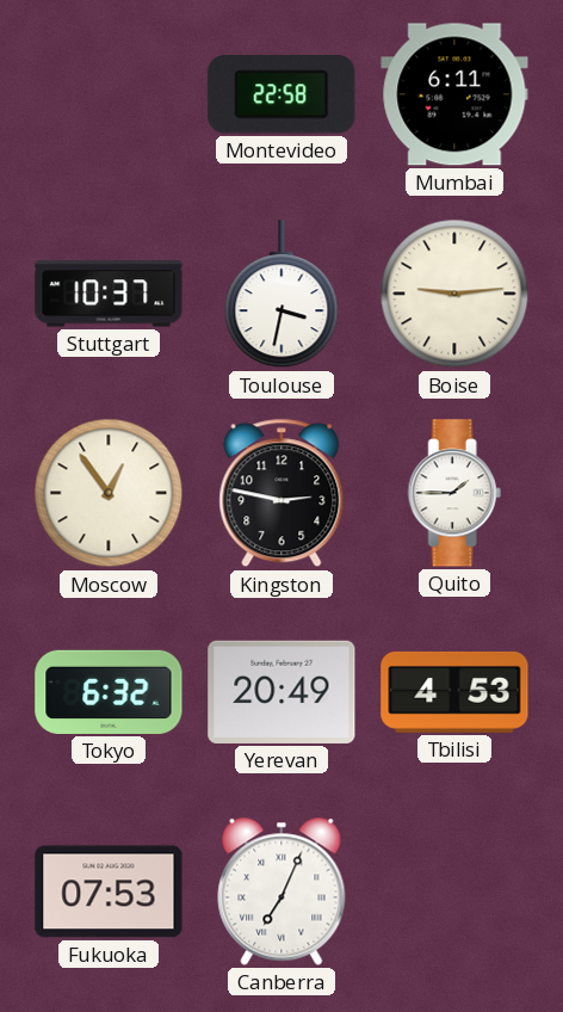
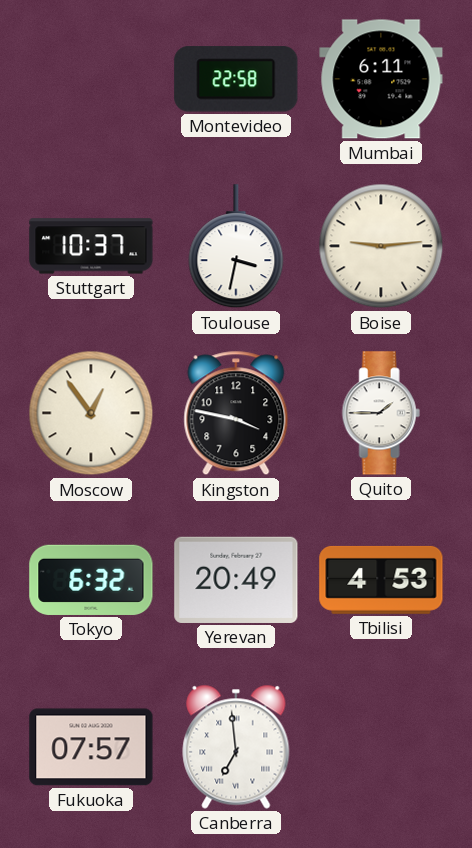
Kingston: 2:47 -> 3:47 (236, 413)
Fukuoka: 07:53 -> 07:57 (91, 747)
Canberra: 7:04 -> 6:59 (236, 747)
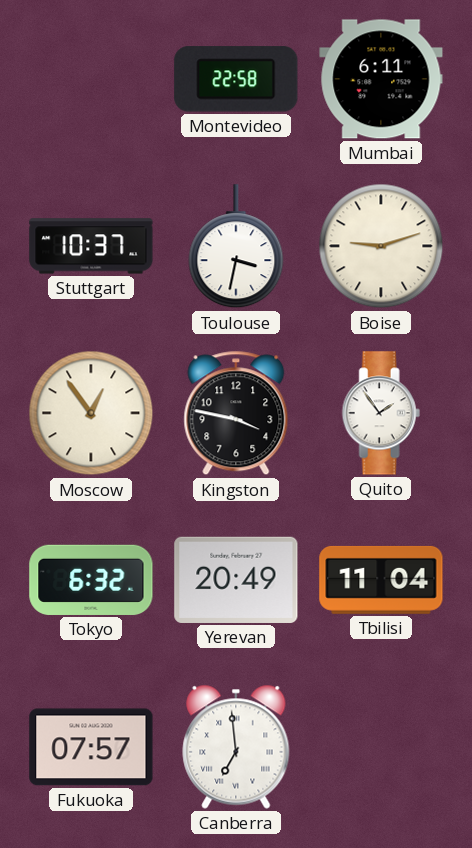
Boise: 9:14 -> 9:12 (381, 246)
Quito: 1:45 -> 1:54 (381, 413)
Tbilisi: 4:53 -> 11:04 (381, 580)
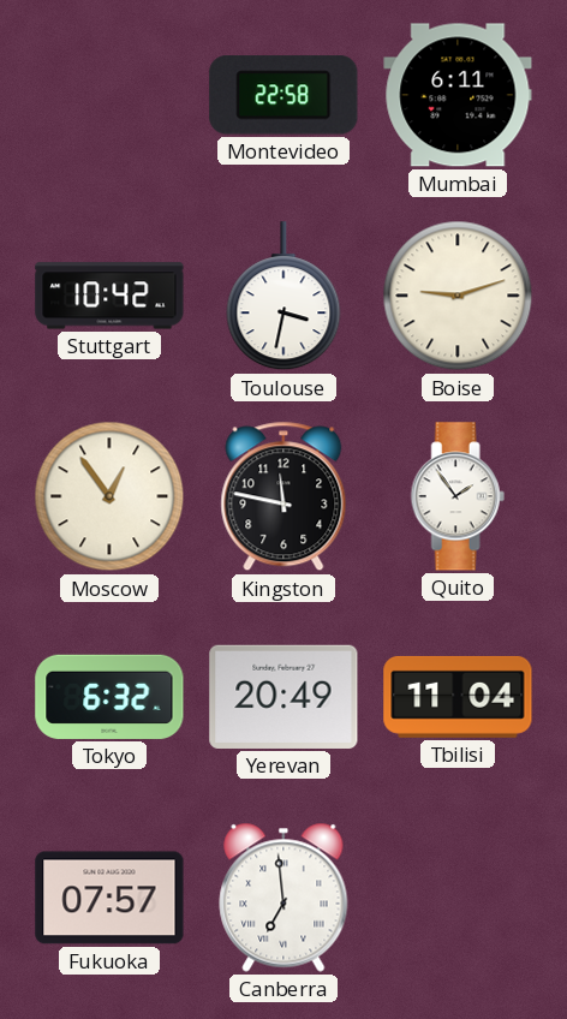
Stuttgart: 10:37 -> 10:42 (109, 296)
Kingston: 3:47 -> 11:47 (283, 496)
